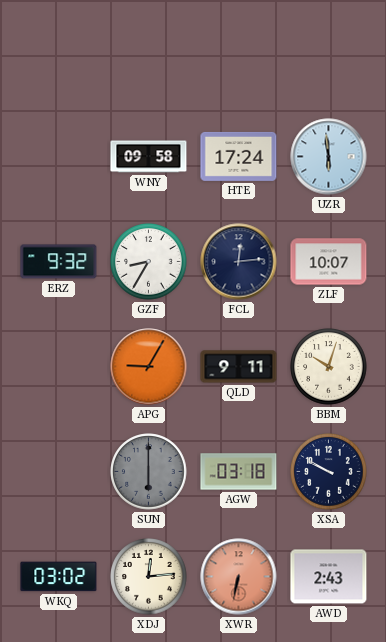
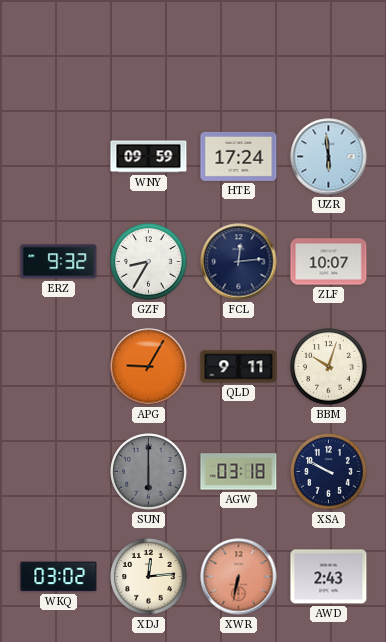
WNY: 09:58 -> 09:59 (149, 157)
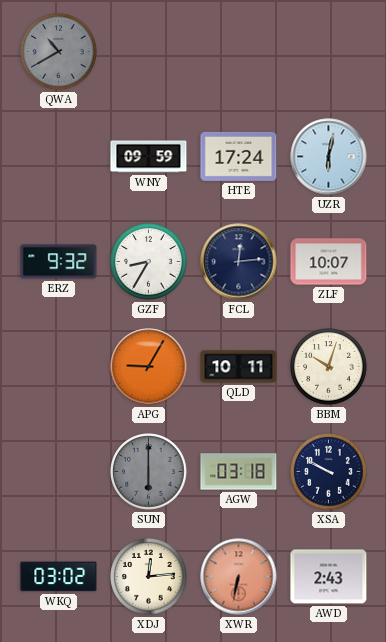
QWA: none -> 10:40 (59, 52)
UZR: 5:59 -> 6:02 (329, 157)
QLD: 9:11 -> 10:11 (239, 367)
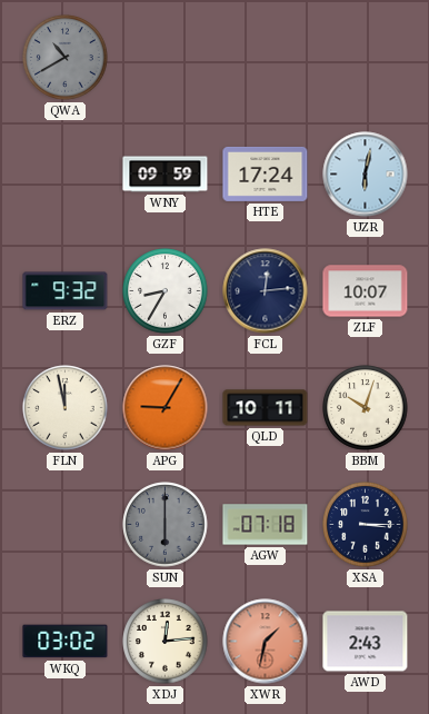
FLN: none -> 11:58 (66, 408)
AGW: 03:18 -> 07:18 (266, 525)
XSA: 9:50 -> 3:15 (366, 525)
XWR: 6:32 -> 1:32 (266, 642)
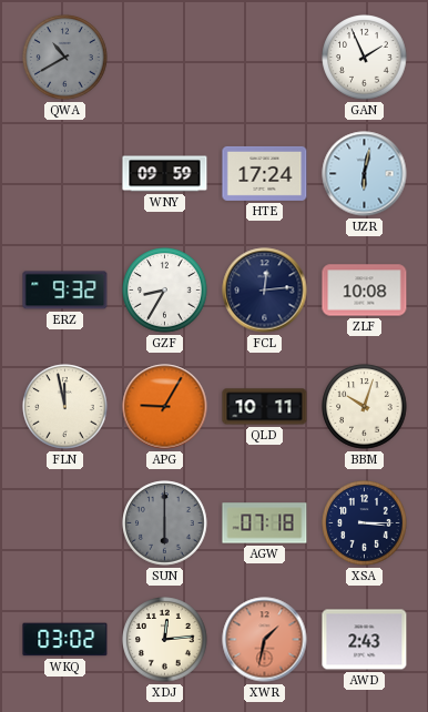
GAN: none -> 1:56 (365, 58)
ZLF: 10:07 -> 10:08 (365, 291)
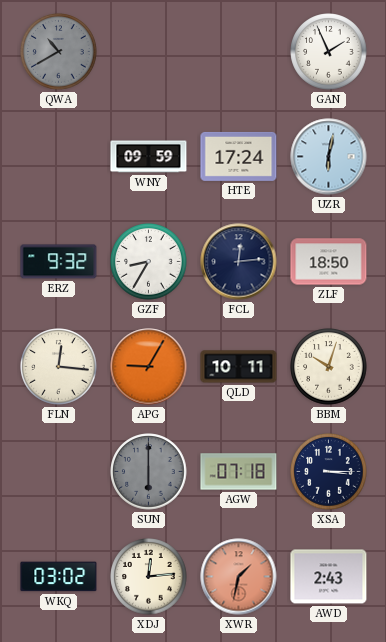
ZLF: 10:08 -> 18:50 (329, 262)
FLN: 11:58 -> 12:16 (59, 367)
